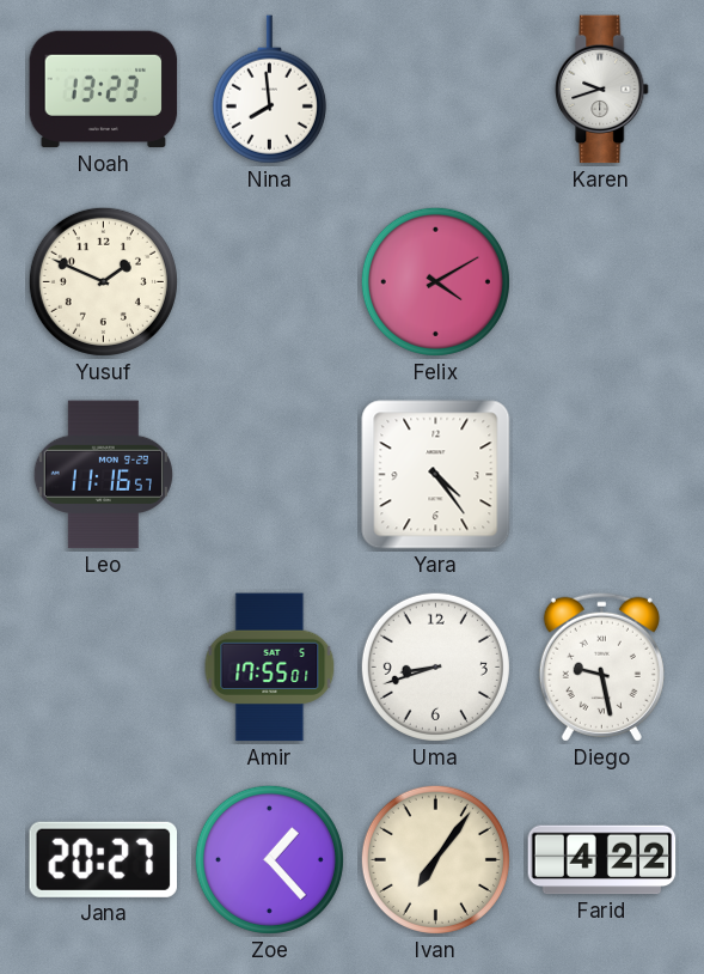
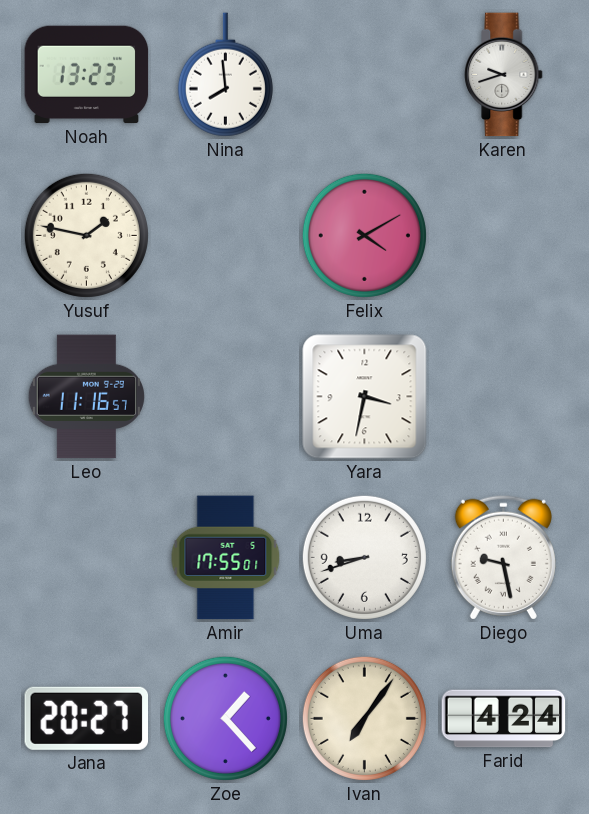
Yusuf: 1:49 -> 1:47 (86, 235)
Yara: 4:24 -> 3:32 (365, 397)
Farid: 4:22 -> 4:24 (504, 719)
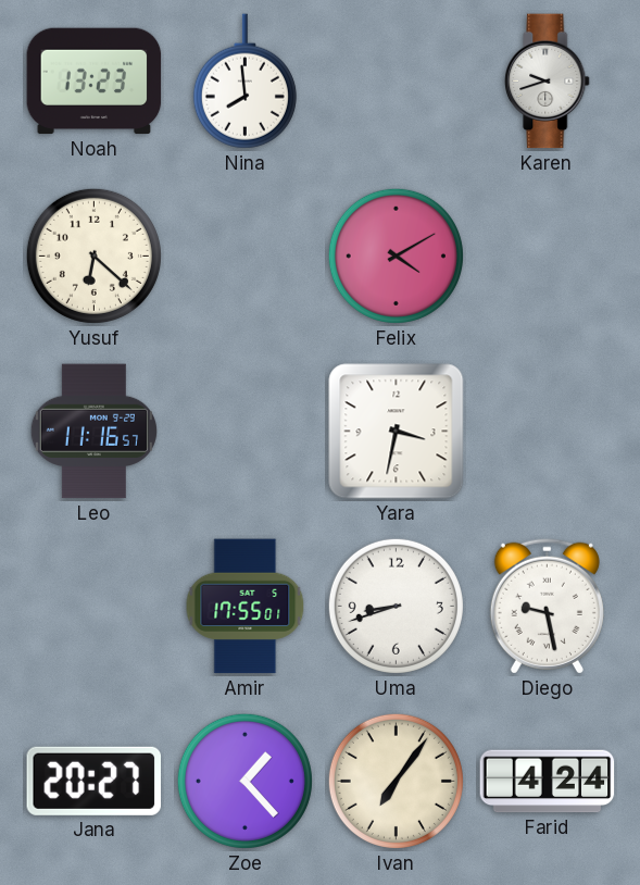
Yusuf: 1:47 -> 6:22 (93, 255)
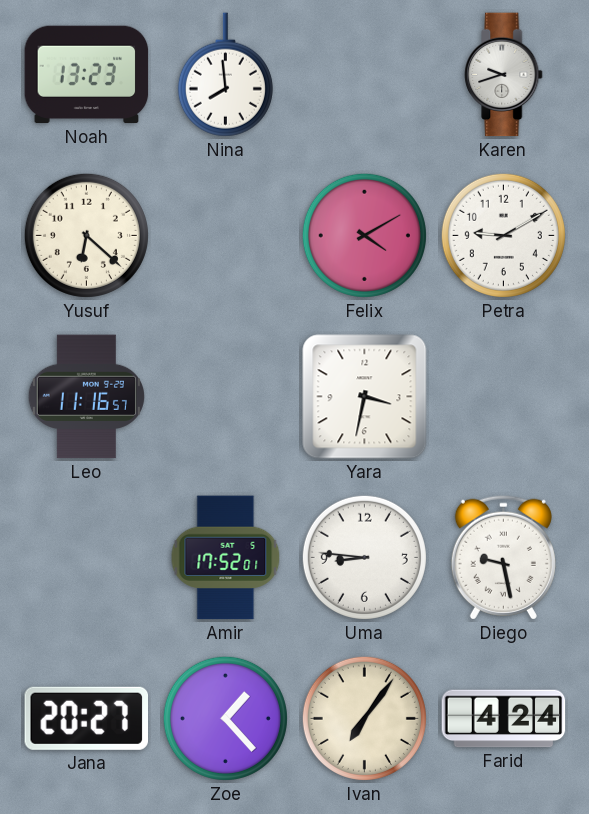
Petra: none -> 9:10 (503, 235)
Amir: 17:55 -> 17:52 (226, 558)
Uma: 8:42 -> 8:46 (364, 557)
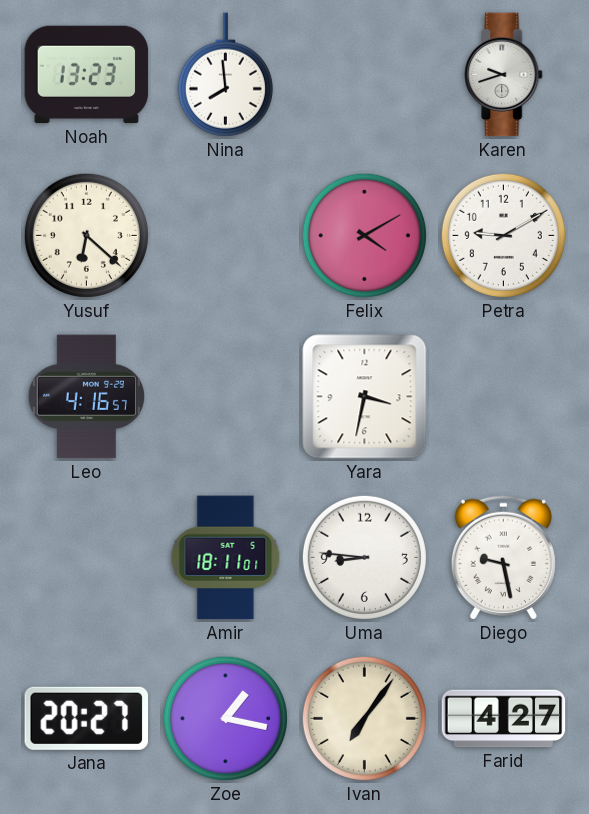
Leo: 11:16 -> 4:16 (86, 397)
Amir: 17:52 -> 18:11 (226, 558)
Zoe: 1:23 -> 1:17 (225, 718)
Farid: 4:24 -> 4:27 (504, 719)
